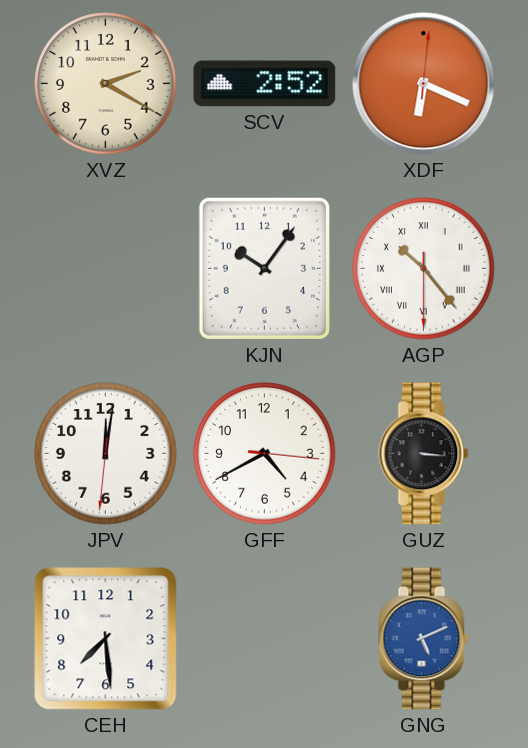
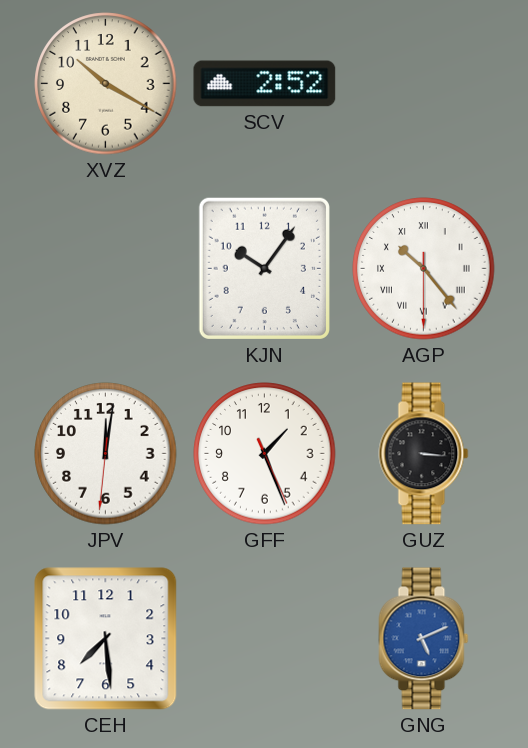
XVZ: 2:20 -> 10:20 (106, 84)
XDF: 6:19 -> none (424, 84)
GFF: 4:40 -> 1:26 (265, 454)
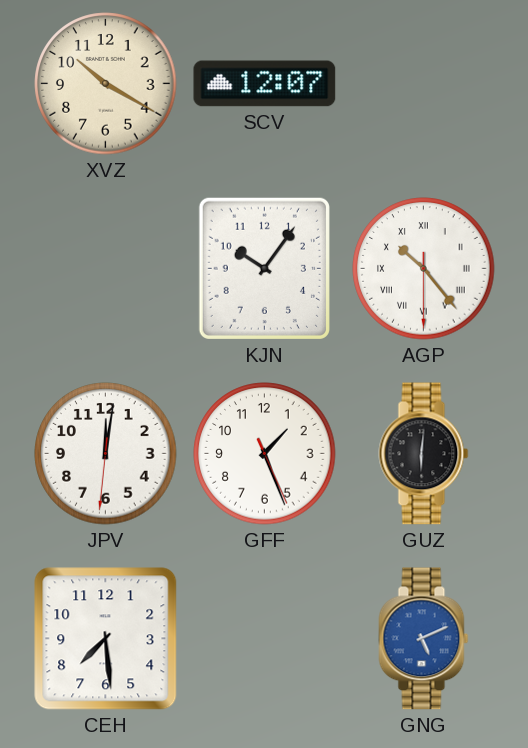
SCV: 2:52 -> 12:07 (265, 84)
GUZ: 3:16 -> 6:01 (424, 454)
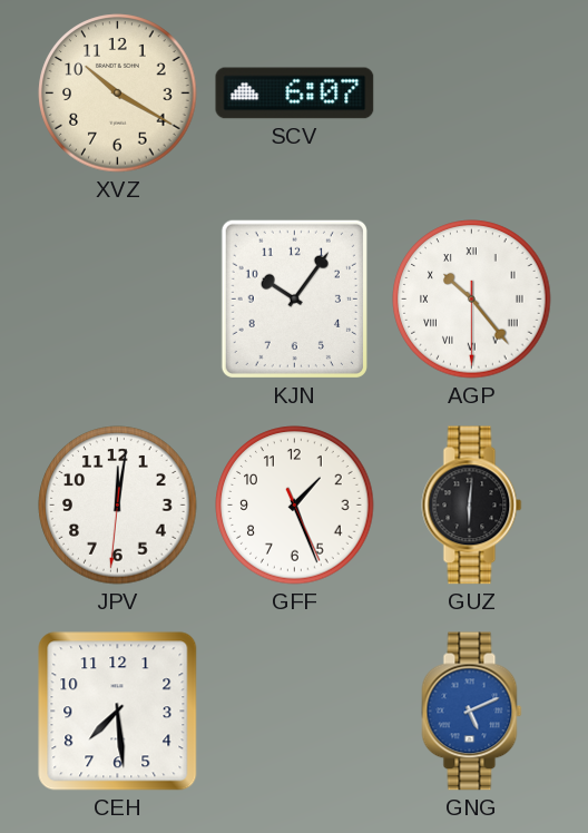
SCV: 12:07 -> 6:07 (295, 94)
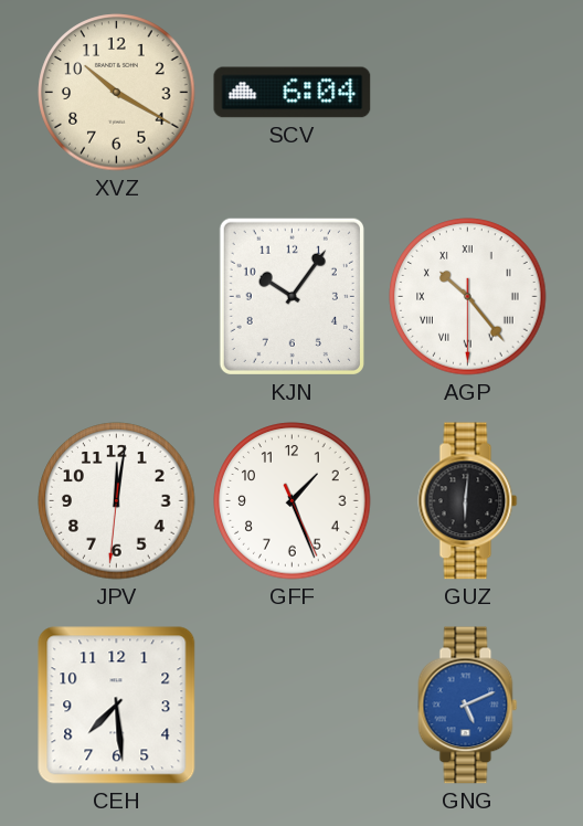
SCV: 6:07 -> 6:04 (293, 93)
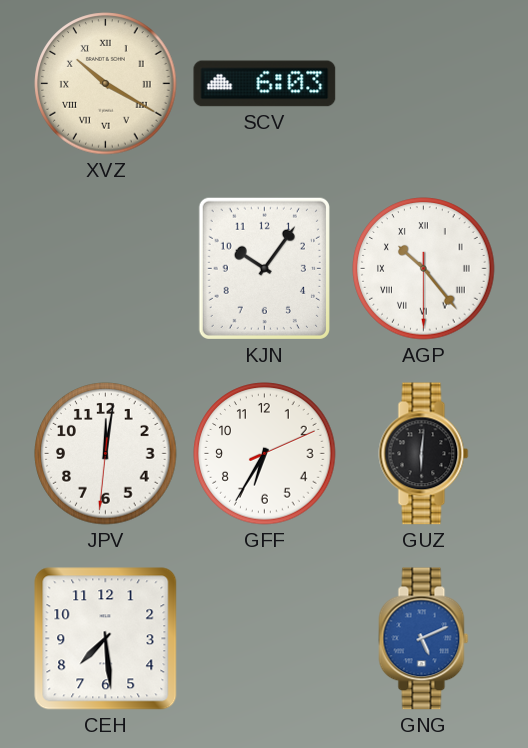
XVZ numerals: Arabic -> Roman (106, 84)
SCV: 6:04 -> 6:03 (265, 84)
GFF: 1:26 -> 6:35 (265, 454)
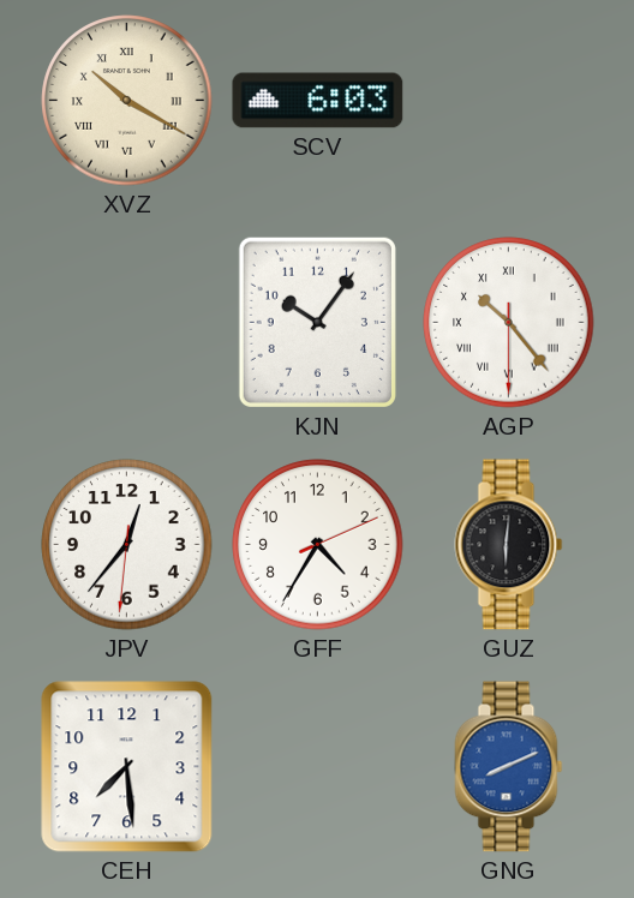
JPV: 12:01 -> 12:36 (127, 545)
GFF: 6:35 -> 4:35 (318, 545)
GNG: 5:11 -> 8:11 (509, 767)
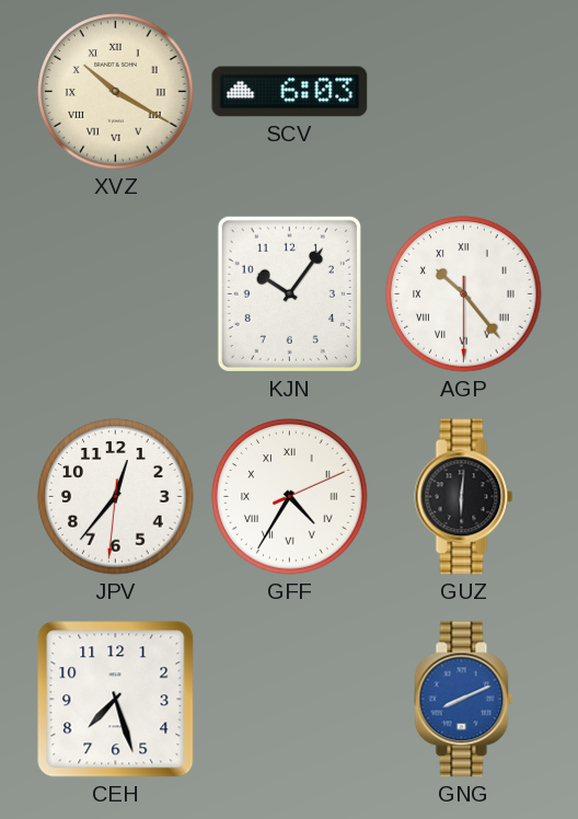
GFF numerals: Arabic -> Roman (290, 497)
CEH: 7:29 -> 7:27 (116, 700)
